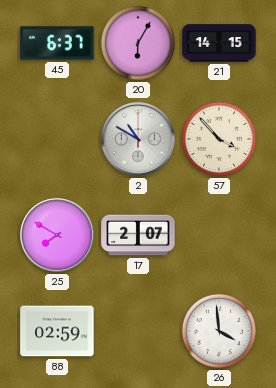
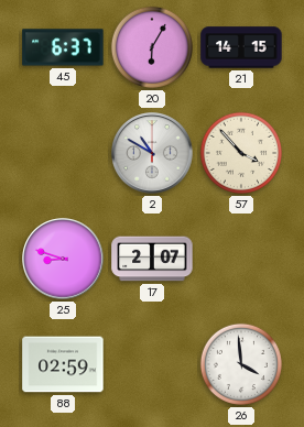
25: 7:50 -> 8:48 (63, 259)
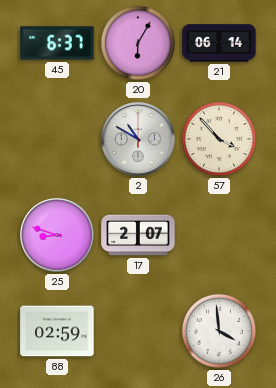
21: 14:15 -> 06:14 (219, 43)
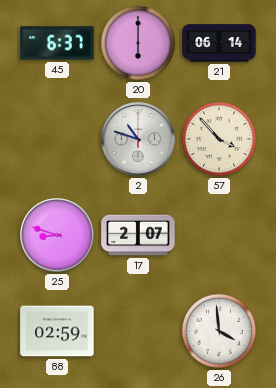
20: 6:05 -> 6:00 (138, 43)
2: 10:50 -> 10:48 (138, 139)
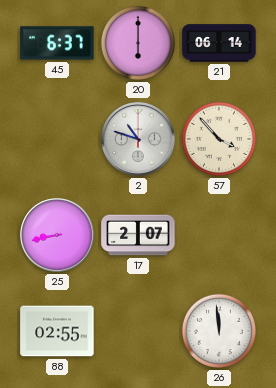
25: 8:48 -> 8:43 (57, 235)
88: 02:59 -> 02:55 (57, 331)
26: 3:59 -> 11:59 (219, 331)
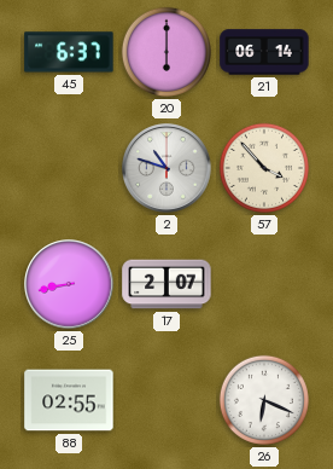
26: 11:59 -> 6:19 (264, 400)
